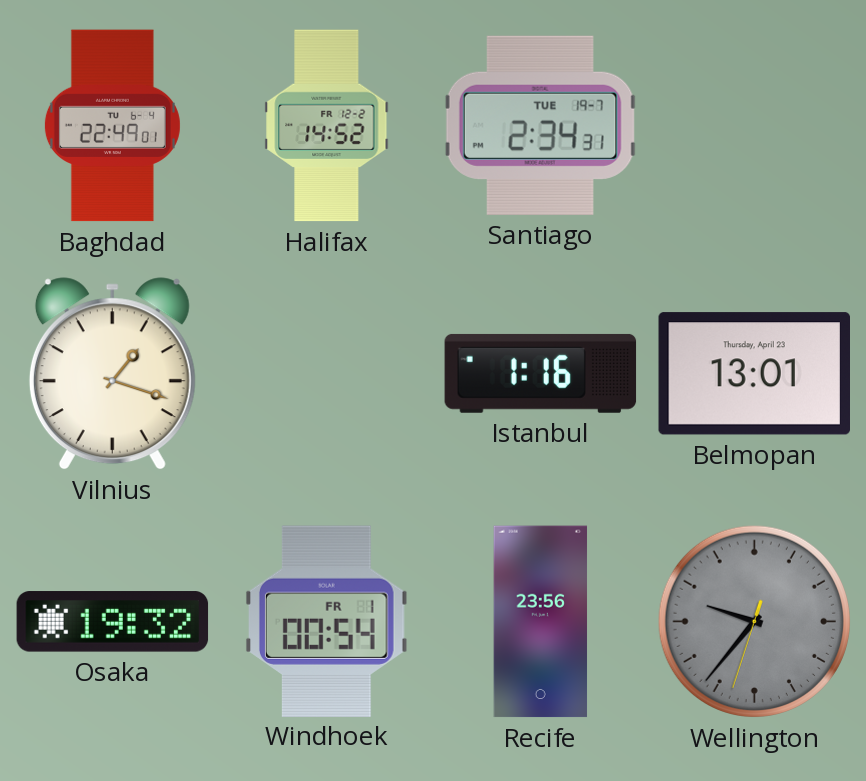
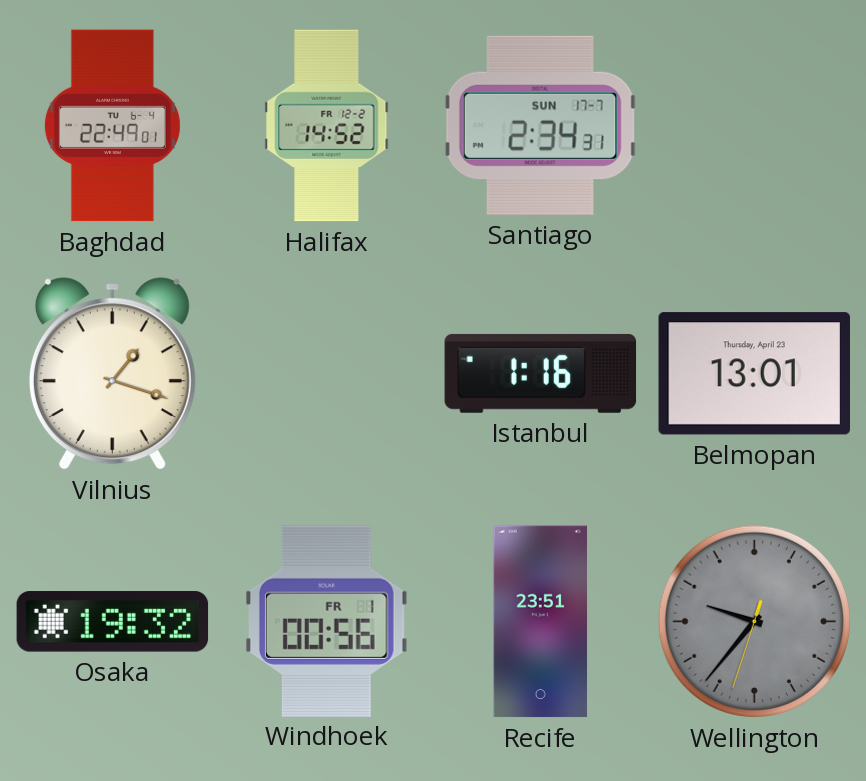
Santiago date: TUE 19-7 -> SUN 17-7 (540, 125)
Windhoek: 00:54 -> 00:56 (326, 621)
Recife: 23:56 -> 23:51 (541, 622)
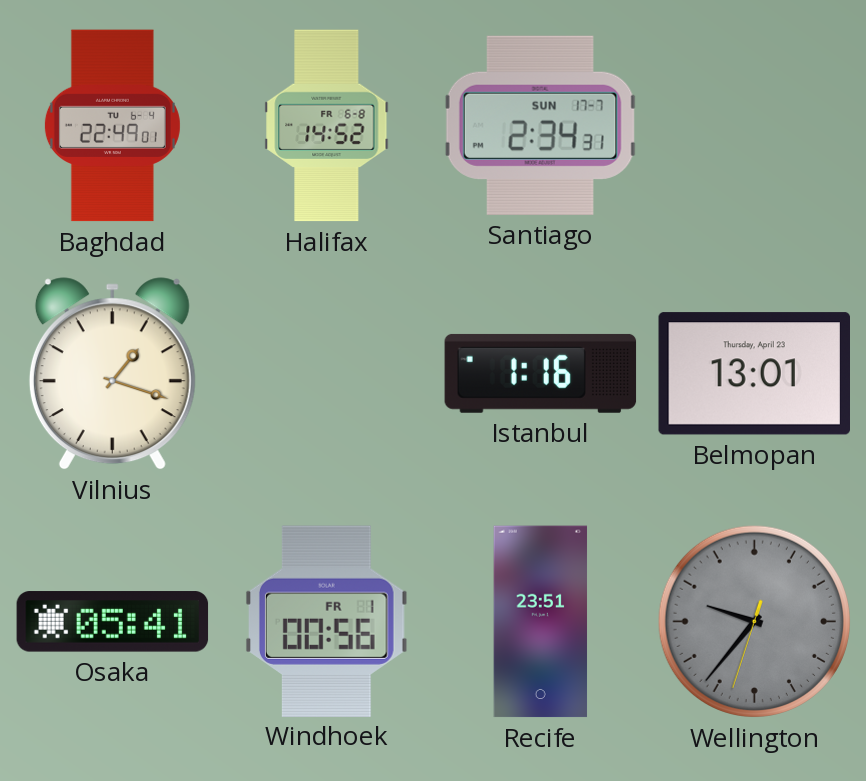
Halifax date: FR 12-2 -> FR 6-8 (327, 126)
Osaka: 19:32 -> 05:41 (113, 622)
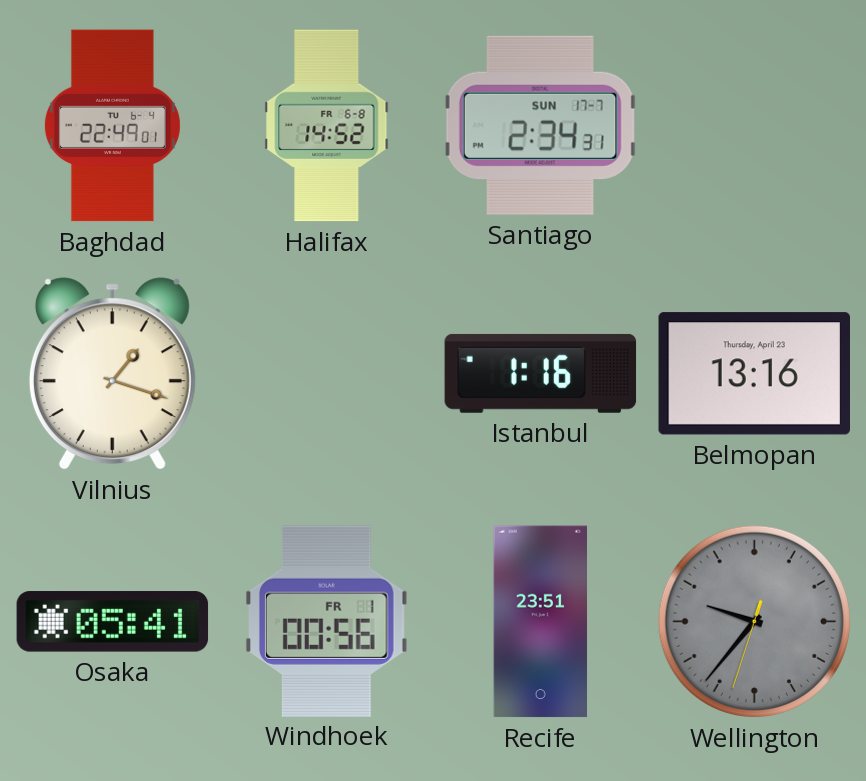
Belmopan: 13:01 -> 13:16 (754, 374)
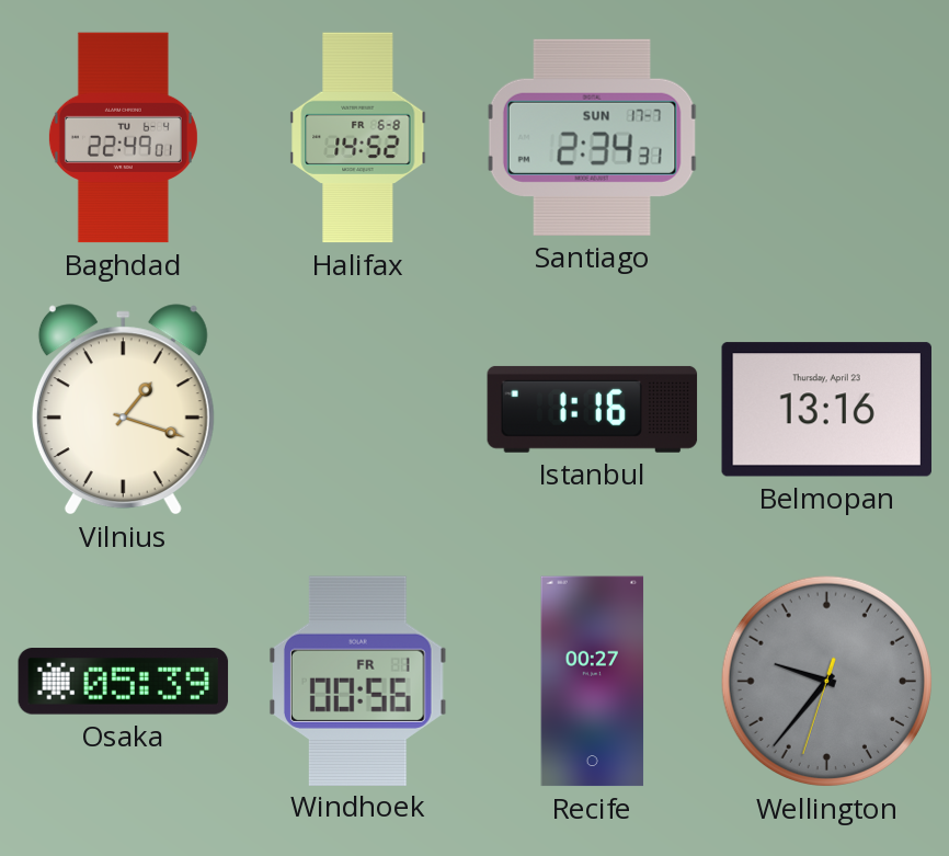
Osaka: 05:41 -> 05:39 (124, 682)
Recife: 23:51 -> 00:27 (593, 682)
